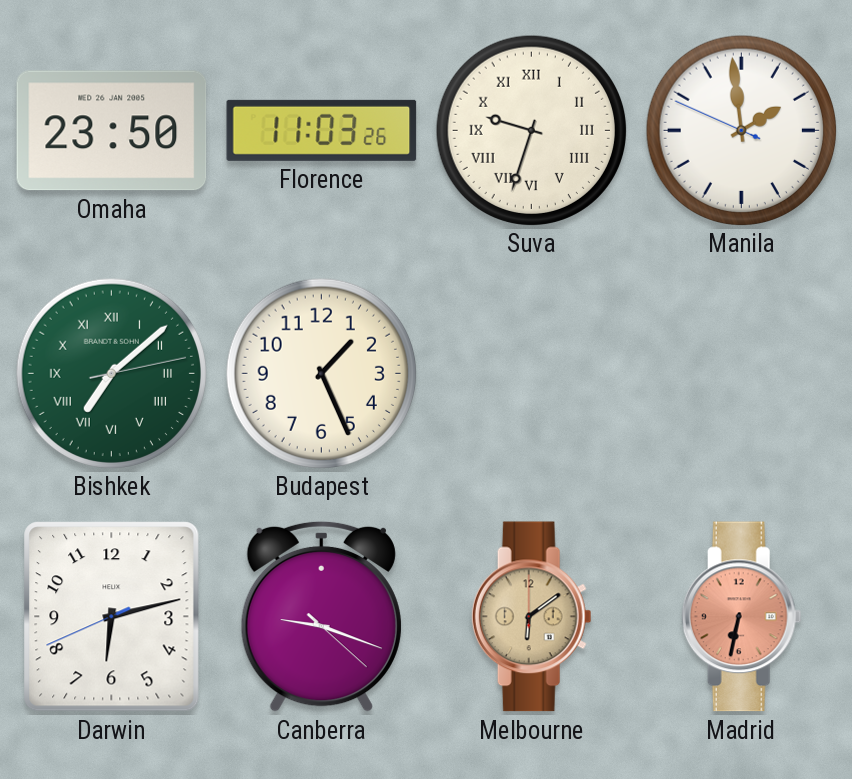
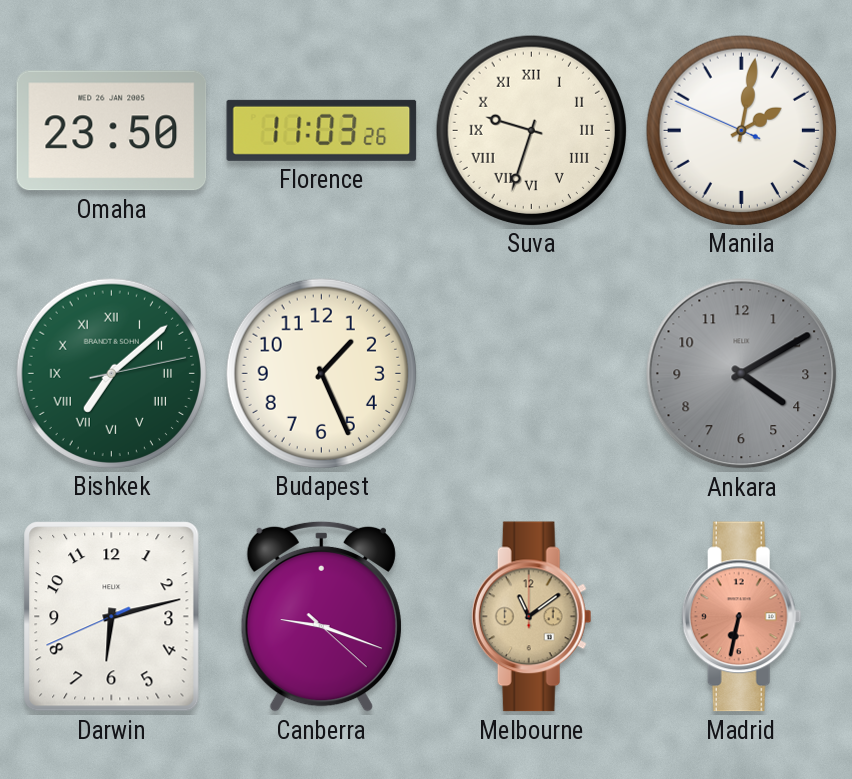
Manila: 1:58 -> 2:01 (741, 130)
Ankara: none -> 4:10 (742, 374)
Melbourne: 6:09 -> 11:09 (531, 617)
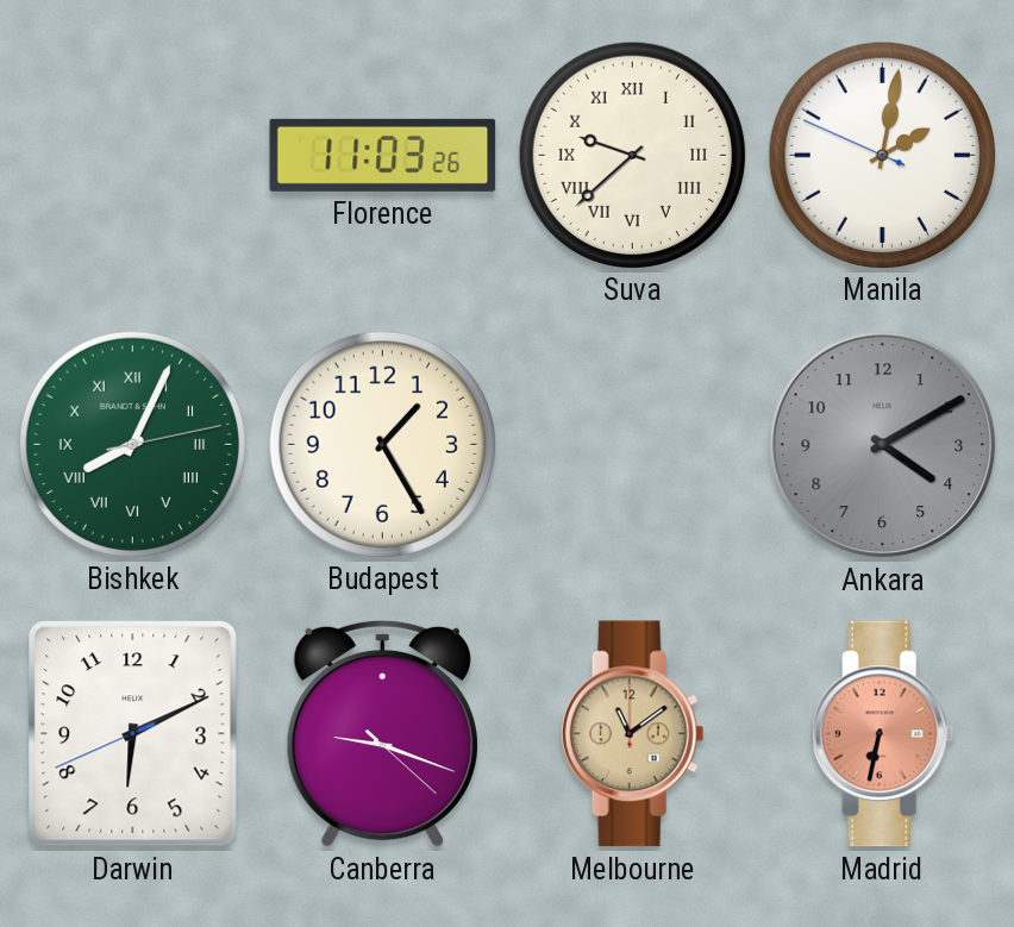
Omaha: 23:50 -> none (112, 131)
Suva: 9:33 -> 9:38 (632, 155)
Bishkek: 7:08 -> 8:04 (132, 444)
Budapest: 1:26 -> 1:25 (382, 444)
Darwin: 6:12 -> 6:10 (133, 734)
